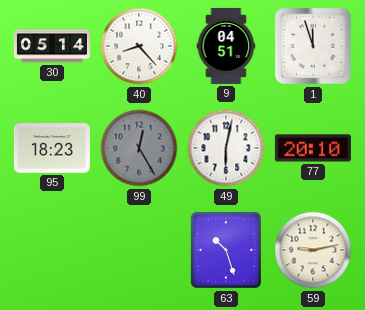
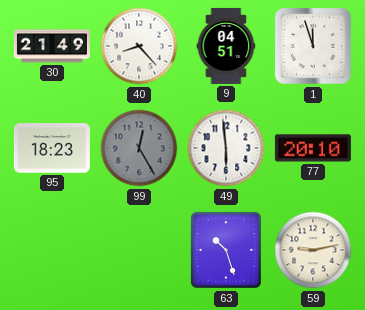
30: 05:14 -> 21:49 (52, 46)
49: 6:02 -> 5:59 (226, 148)
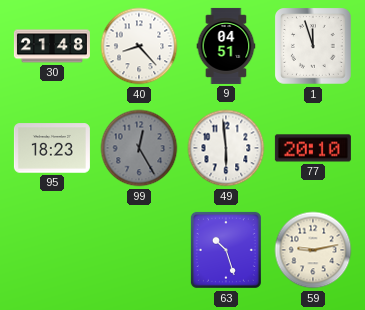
30: 21:49 -> 21:48 (52, 46)
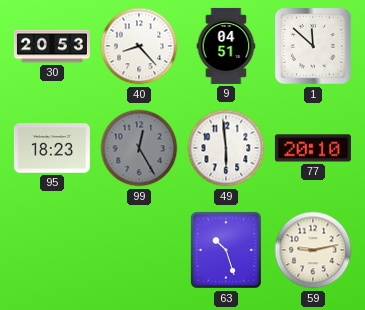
30: 21:48 -> 20:53 (52, 46)
1: 11:57 -> 11:52 (314, 47)
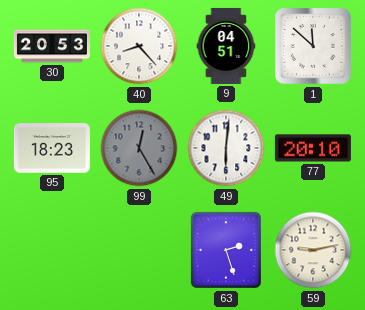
49: 5:59 -> 6:01 (226, 148)
63: 10:27 -> 2:27 (226, 250)
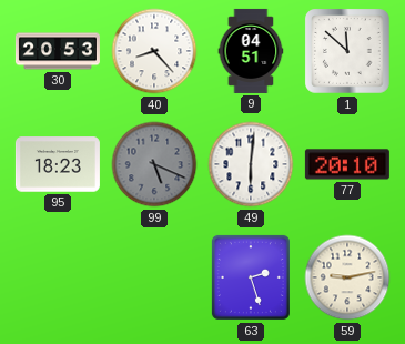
99: 12:25 -> 5:19 (154, 164)
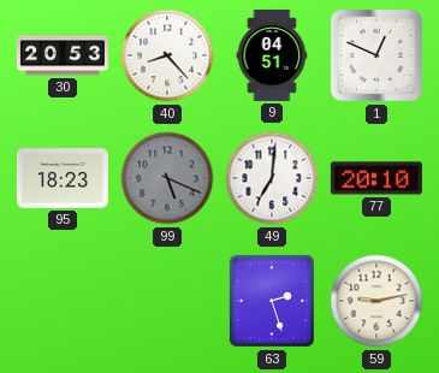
1: 11:52 -> 12:49 (378, 57)
49: 6:01 -> 7:01 (272, 178)
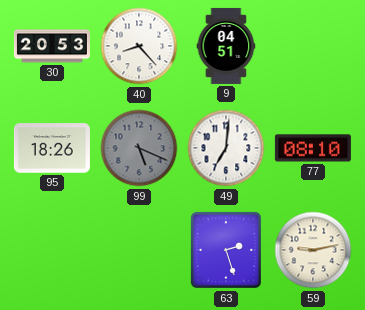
1: 12:49 -> none (378, 57)
95: 18:23 -> 18:26 (52, 148)
77: 20:10 -> 08:10 (313, 148)
